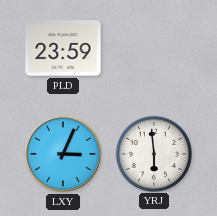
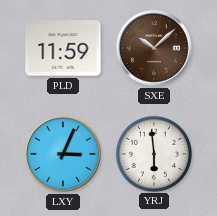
PLD: 23:59 -> 11:59 (63, 48)
SXE: none -> 10:08 (155, 49)
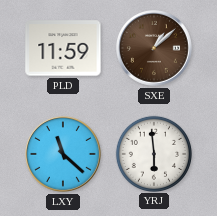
SXE: 10:08 -> 1:08 (155, 49)
LXY: 3:04 -> 11:22 (64, 155)
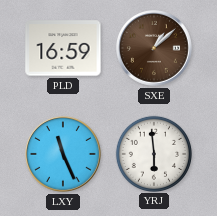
PLD: 11:59 -> 16:59 (63, 48)
LXY: 11:22 -> 11:26 (64, 155)
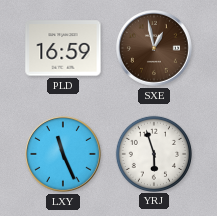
SXE: 1:08 -> 12:58 (155, 49)
YRJ: 5:59 -> 5:57 (153, 153)
